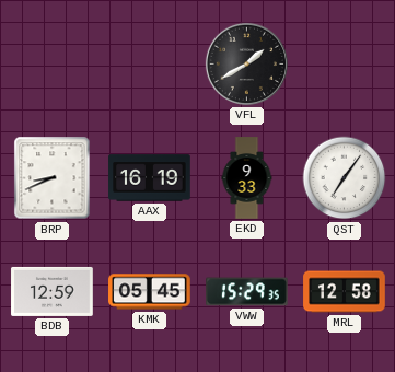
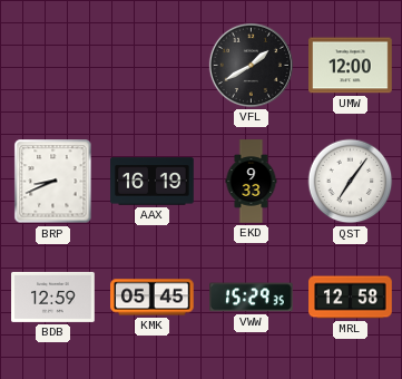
UMW: none -> 12:00 (351, 66)
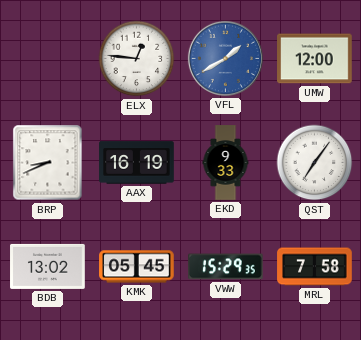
ELX: none -> 12:46 (137, 59)
VFL dial: black -> blue (225, 58)
BDB: 12:59 -> 13:02 (48, 266)
MRL: 12:58 -> 7:58 (315, 267)
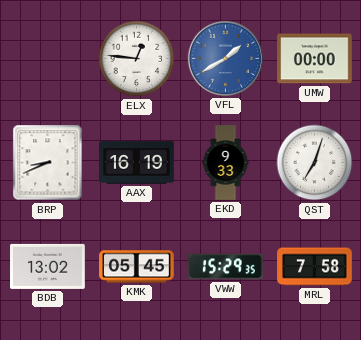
UMW: 12:00 -> 00:00 (315, 59)
QST: 7:06 -> 7:03 (315, 163)
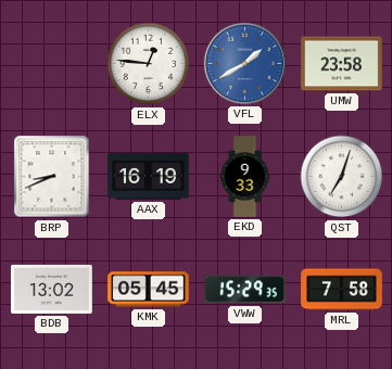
UMW: 00:00 -> 23:58 (342, 64)
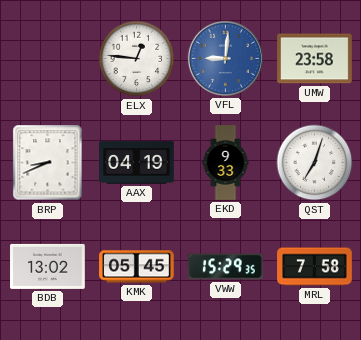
VFL: 1:40 -> 9:01 (225, 58)
AAX: 16:19 -> 04:19 (137, 163)
